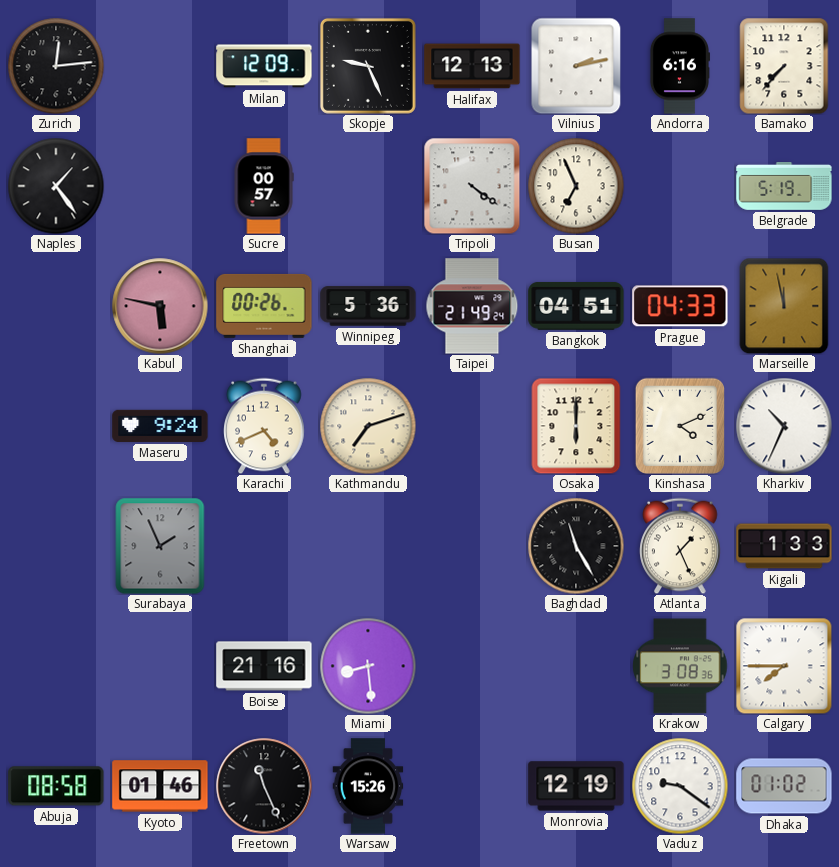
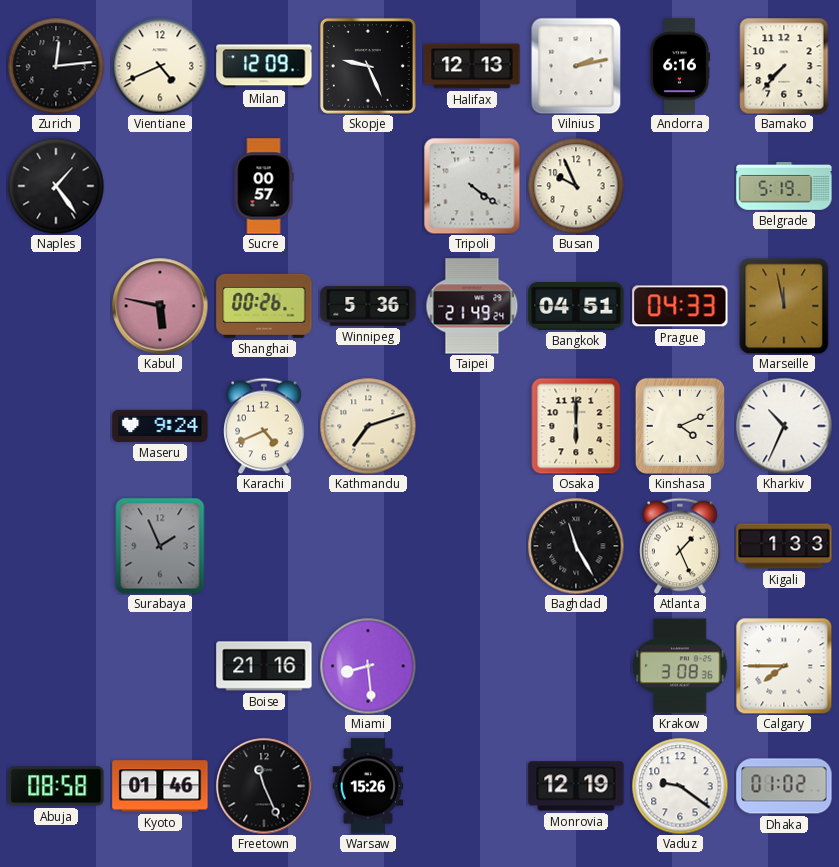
Vientiane: none -> 4:41 (160, 66)
Busan: 6:56 -> 9:56 (576, 186)
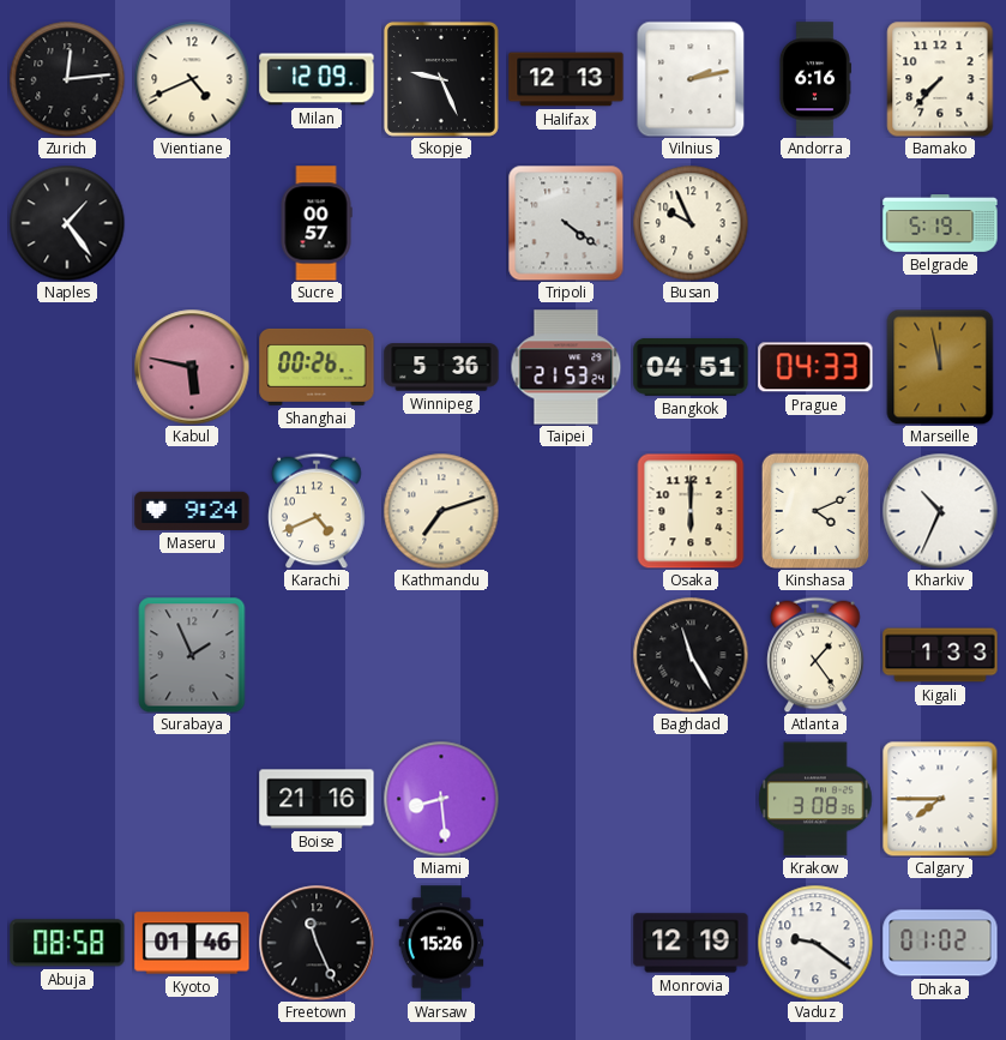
Taipei: 21:49 -> 21:53 (566, 367)
Atlanta: 1:26 -> 1:24 (815, 655)
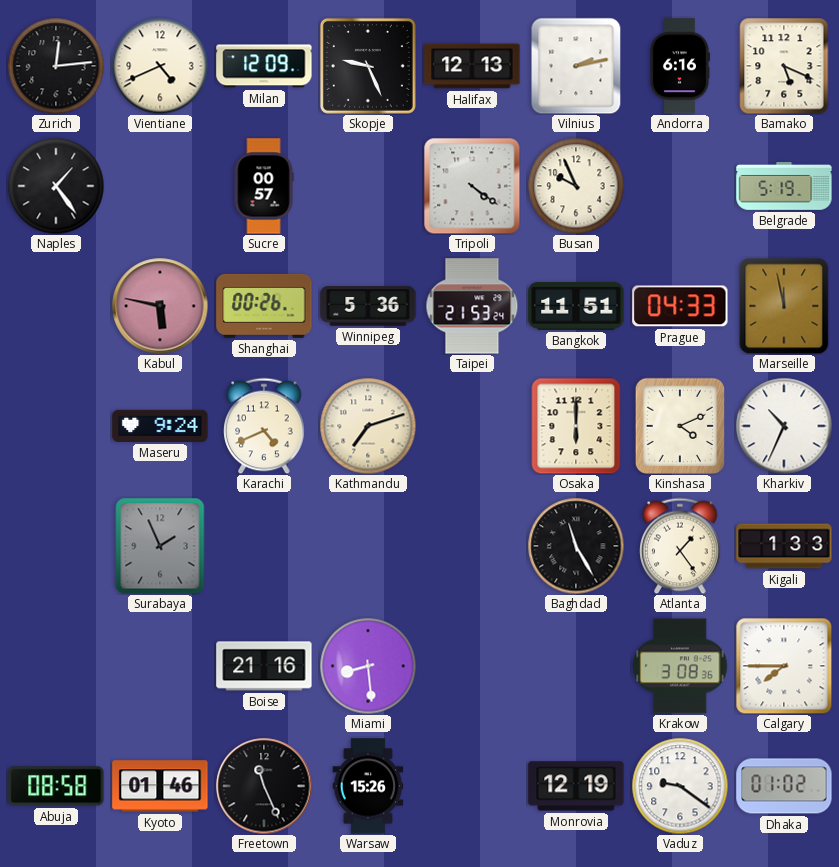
Bamako: 7:37 -> 5:19 (784, 66)
Bangkok: 04:51 -> 11:51 (576, 306)
